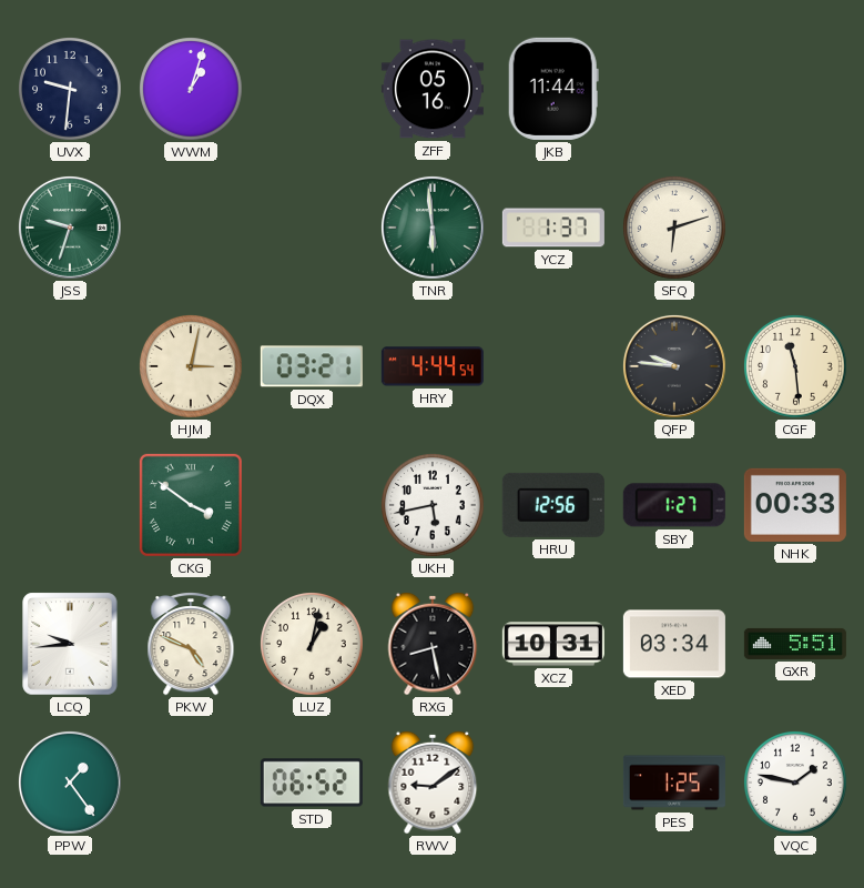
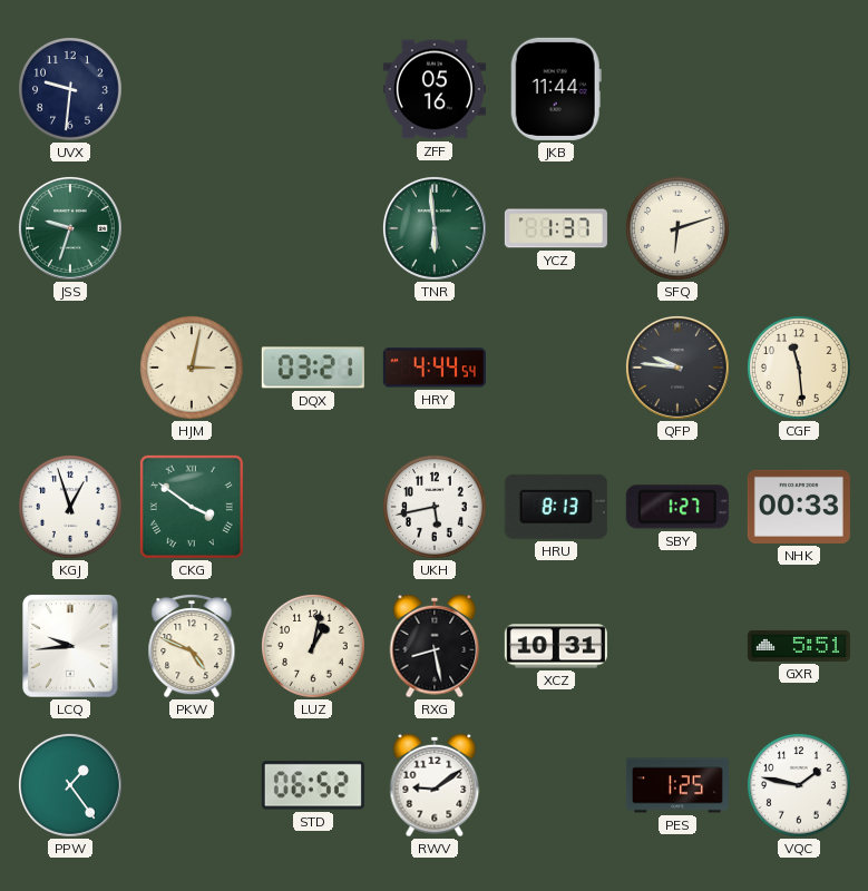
WWM: 1:03 -> none (192, 90)
KGJ: none -> 12:57 (71, 508)
HRU: 12:56 -> 8:13 (556, 507)
XED: 03:34 -> none (674, 644)
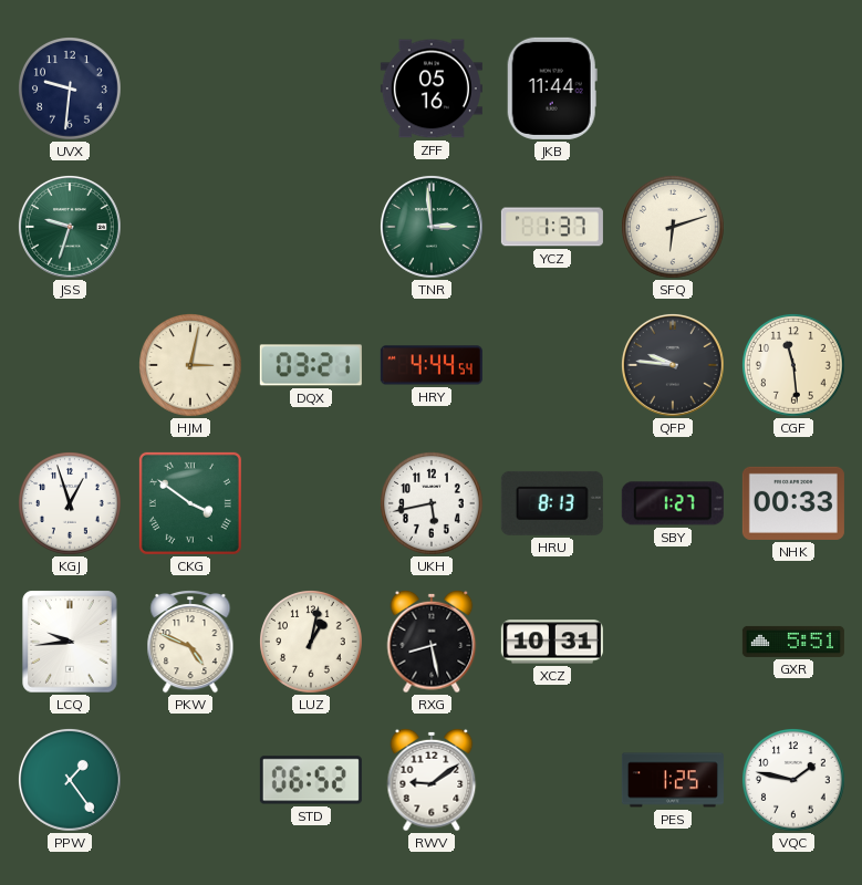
TNR: 5:59 -> 2:59 (432, 227)
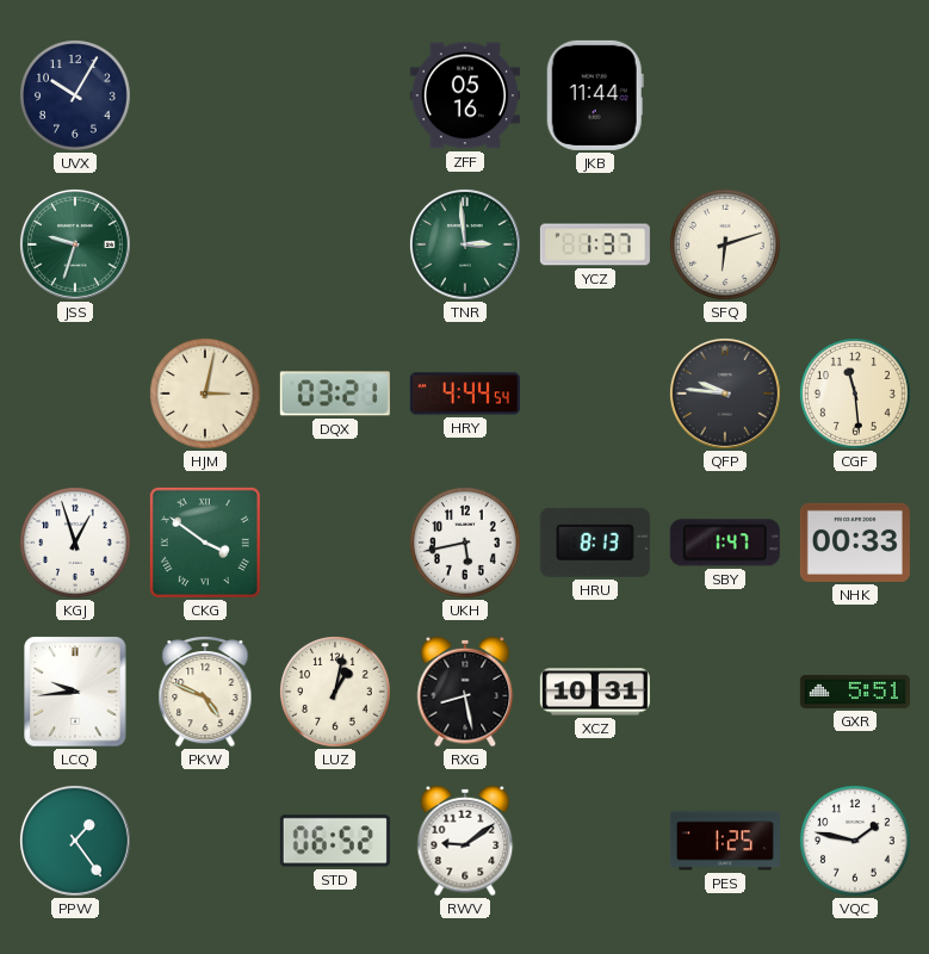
UVX: 9:31 -> 10:05 (76, 97)
SBY: 1:27 -> 1:47 (725, 543)
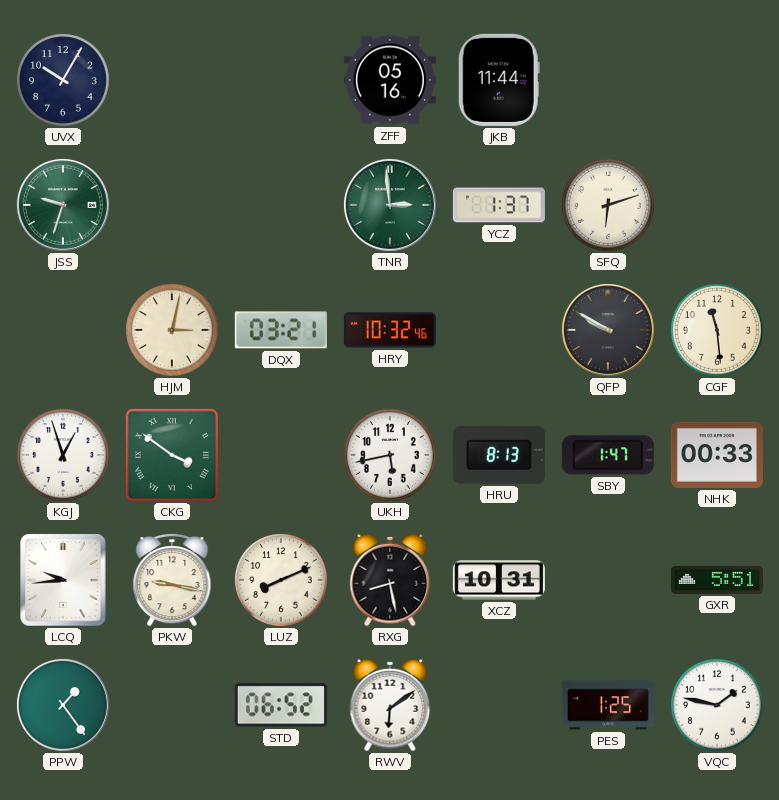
HRY: 4:44 -> 10:32 (390, 330)
QFP: 9:46 -> 9:50 (608, 330)
PKW: 4:49 -> 9:17 (172, 581)
LUZ: 1:02 -> 8:11 (282, 581)
RWV: 9:09 -> 6:09 (390, 705)
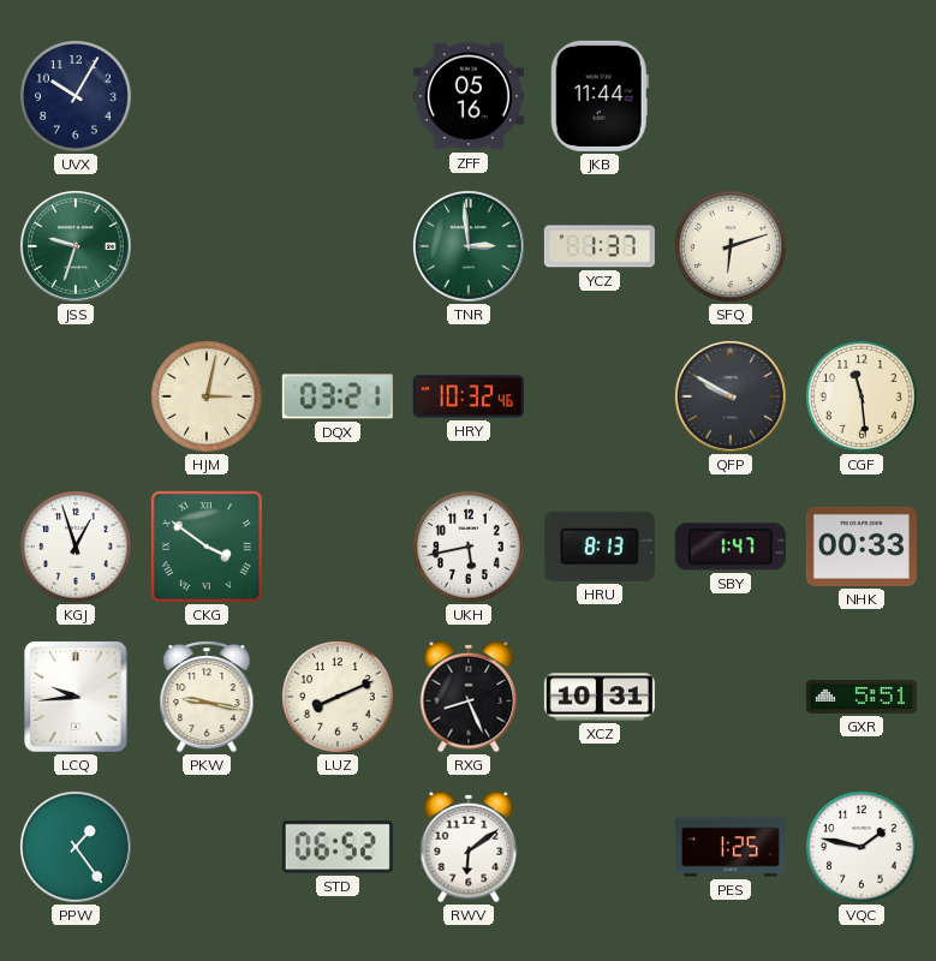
RXG: 8:28 -> 8:26 (469, 697)
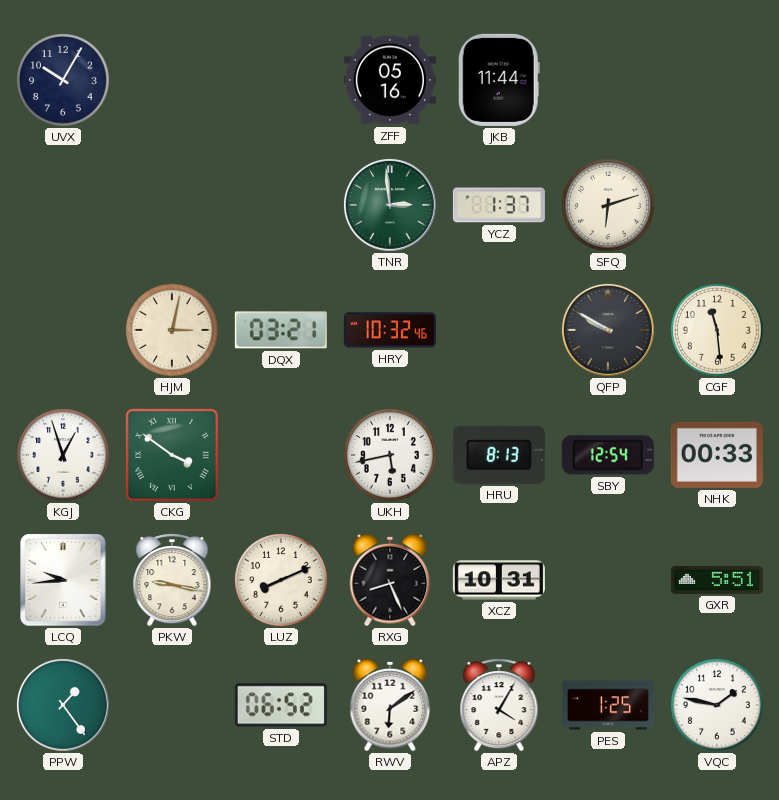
JSS: 9:33 -> none (76, 246)
SBY: 1:47 -> 12:54 (608, 455)
APZ: none -> 4:05 (499, 706)
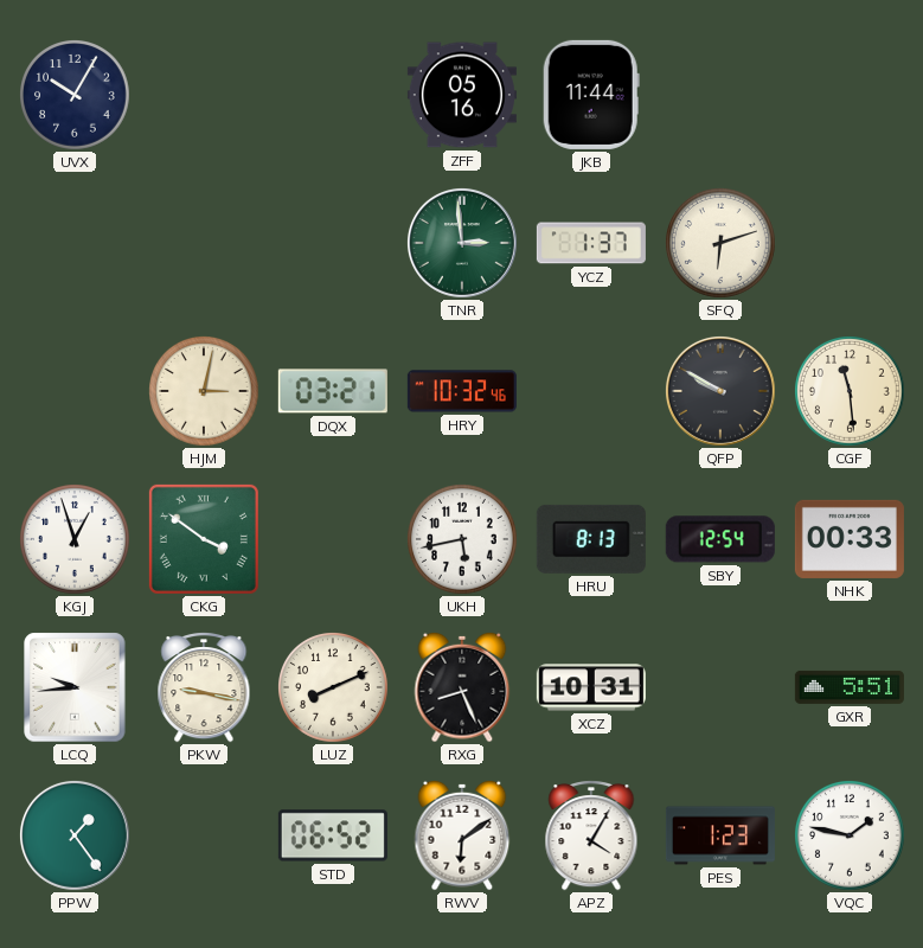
PES: 1:25 -> 1:23 (720, 835)
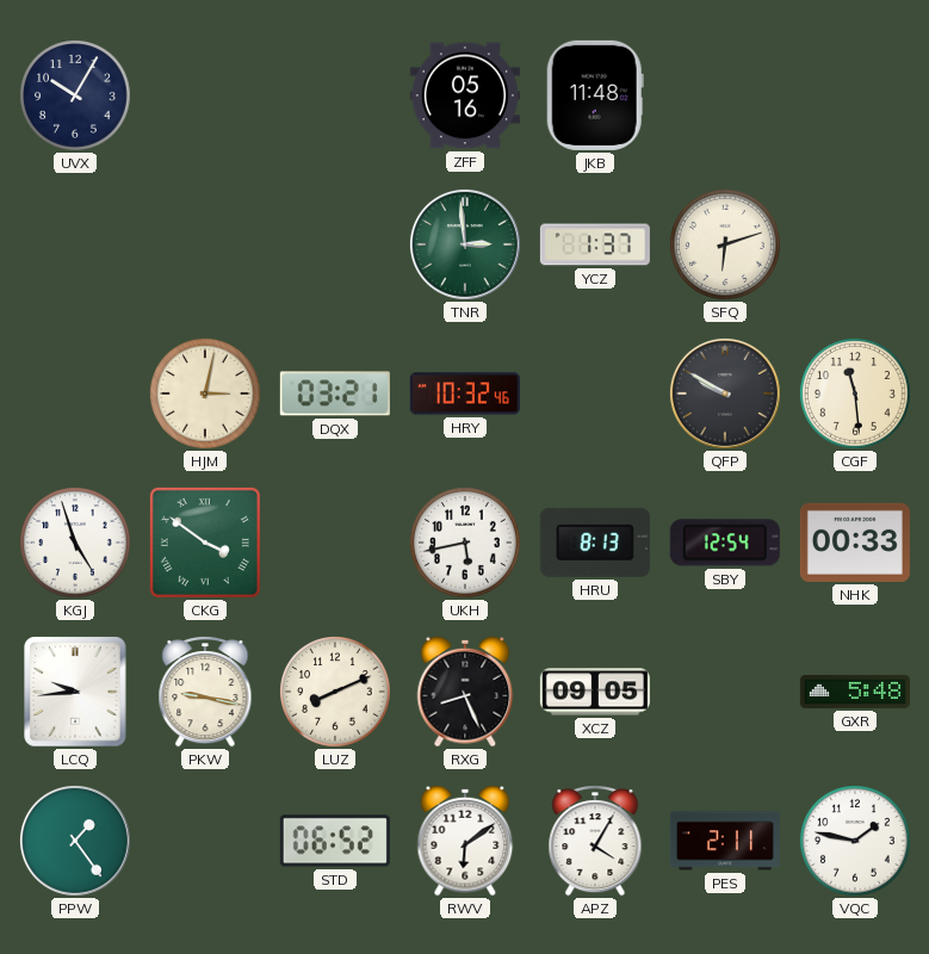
JKB: 11:44 -> 11:48 (595, 95)
KGJ: 12:57 -> 4:57 (76, 544)
XCZ: 10:31 -> 09:05 (595, 692)
GXR: 5:51 -> 5:48 (855, 692)
PES: 1:23 -> 2:11 (725, 841)
